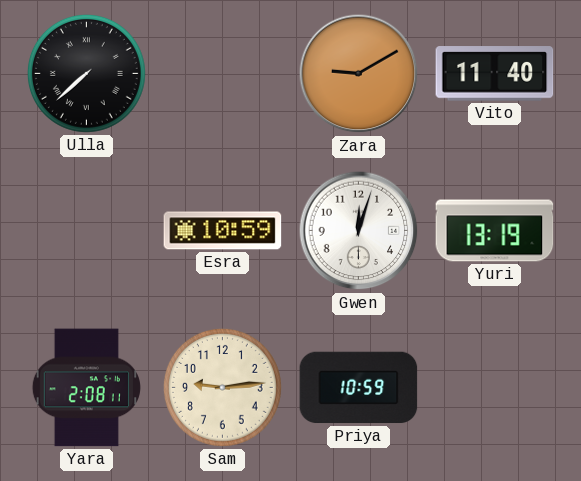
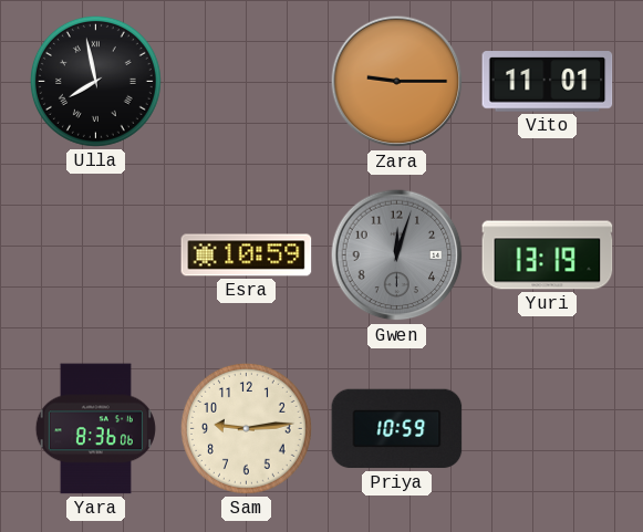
Ulla: 7:38 -> 7:58 (95, 81)
Zara: 9:10 -> 9:15 (397, 82)
Vito: 11:40 -> 11:01 (548, 82)
Gwen dial: white -> grey (397, 255)
Yara: 2:08 -> 8:36 (95, 429)
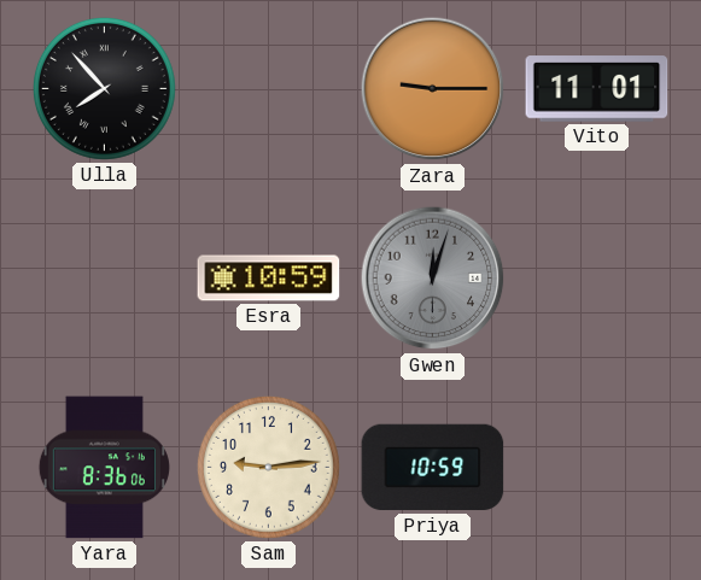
Ulla: 7:58 -> 7:53 (104, 88)
Yuri: 13:19 -> none (548, 255)
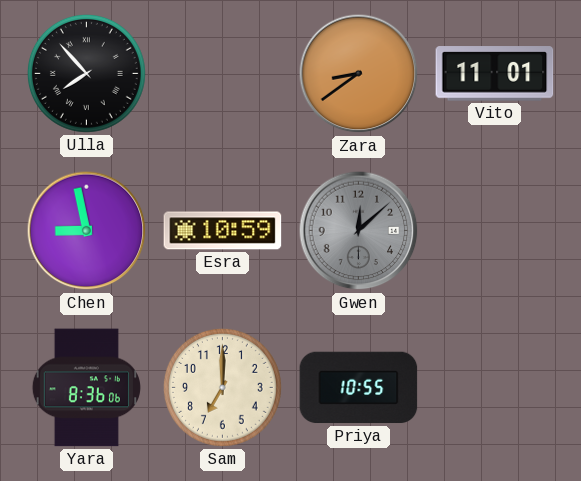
Zara: 9:15 -> 8:39 (359, 74)
Chen: none -> 8:58 (87, 231)
Gwen: 12:03 -> 12:08 (359, 231)
Sam: 9:14 -> 7:00 (222, 387)
Priya: 10:59 -> 10:55 (359, 388)
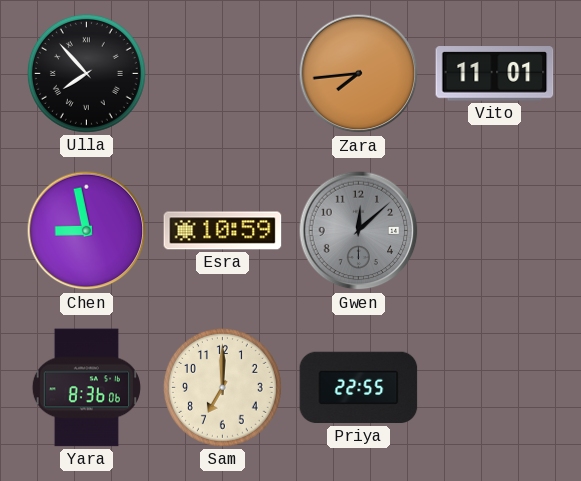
Zara: 8:39 -> 7:44 (359, 74)
Priya: 10:55 -> 22:55 (359, 388)
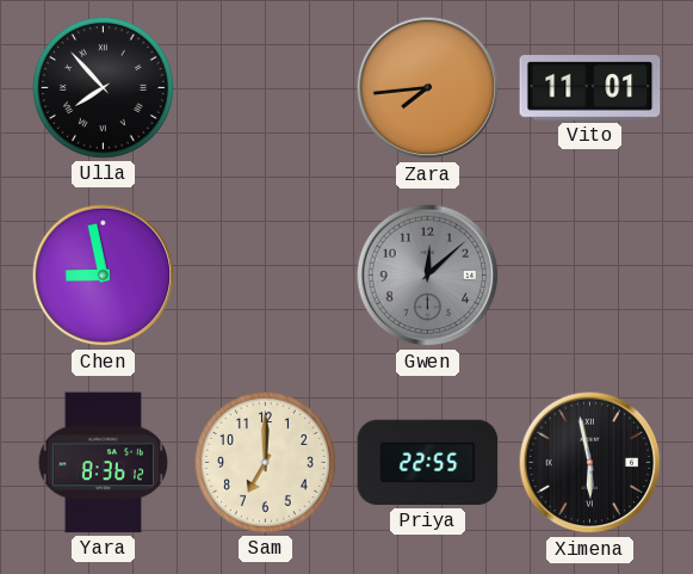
Esra: 10:59 -> none (223, 231)
Yara: 8:36:06 -> 8:36:12 (103, 463)
Ximena: none -> 5:58 (590, 463)
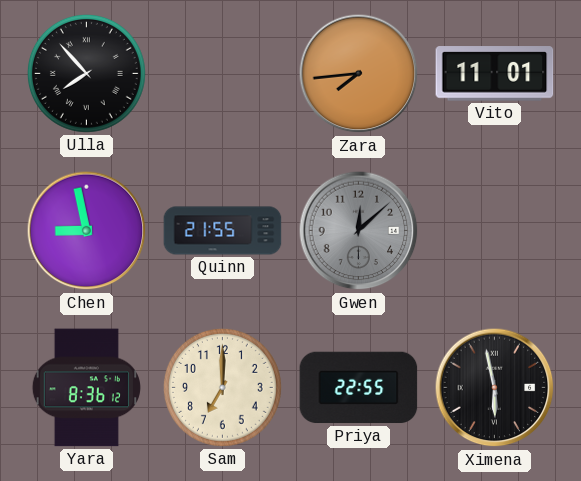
Quinn: none -> 21:55 (223, 231)
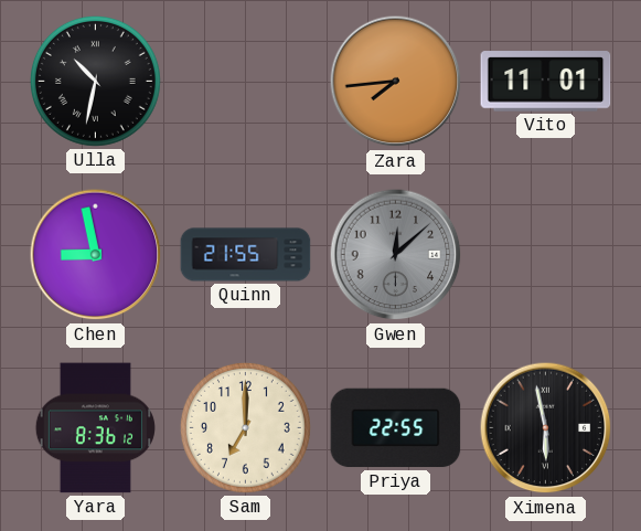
Ulla: 7:53 -> 10:32 (95, 81)
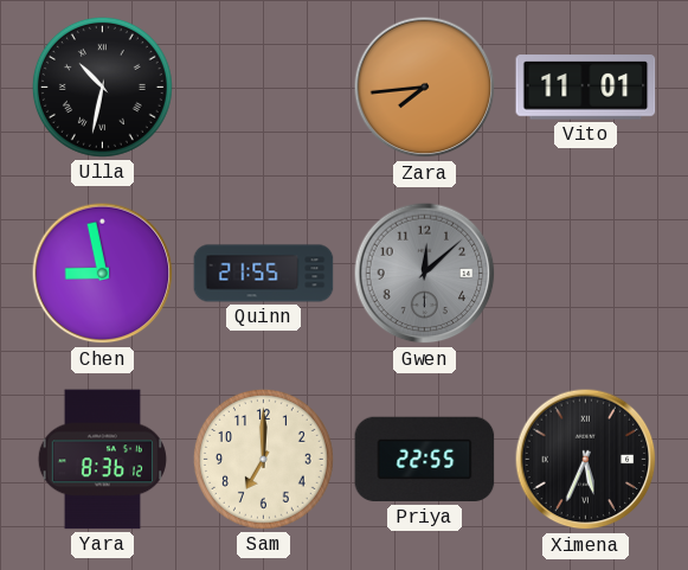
Ximena: 5:58 -> 5:34 (586, 460)
